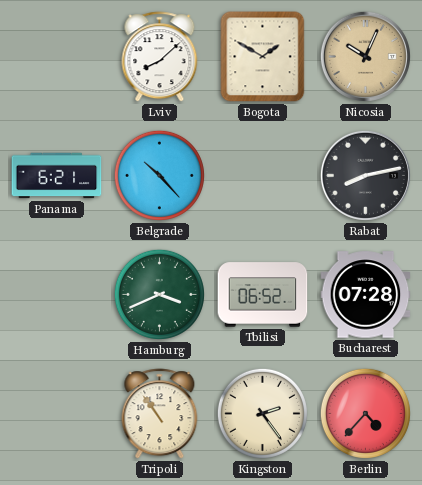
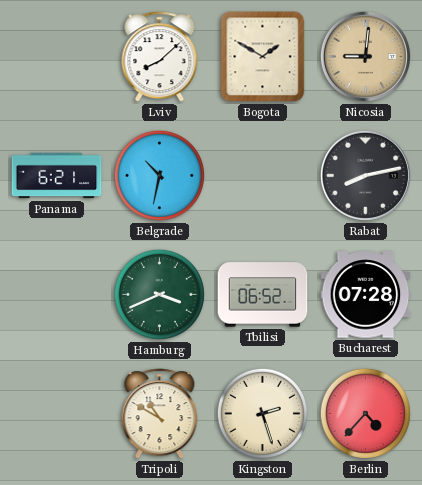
Nicosia: 10:04 -> 9:01 (365, 56)
Belgrade: 10:23 -> 10:32 (159, 175)
Tripoli: 10:54 -> 10:50 (160, 414)
Kingston: 2:24 -> 2:27 (262, 413)
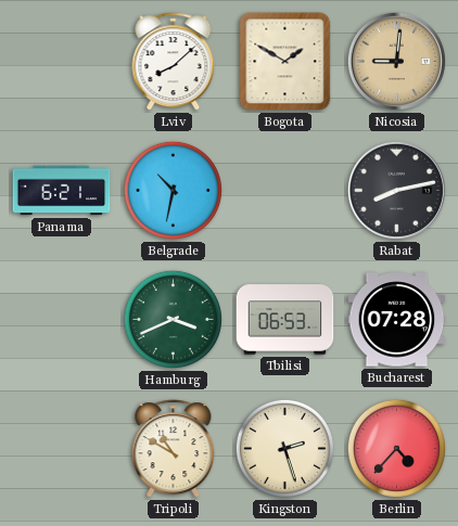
Tbilisi: 06:52 -> 06:53 (285, 320)
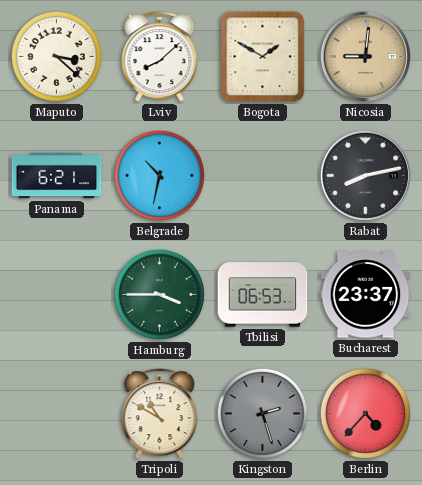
Maputo: none -> 3:22 (56, 56)
Hamburg: 3:41 -> 3:45 (159, 294)
Bucharest: 07:28 -> 23:37 (366, 295)
Kingston dial: cream -> grey (262, 413)
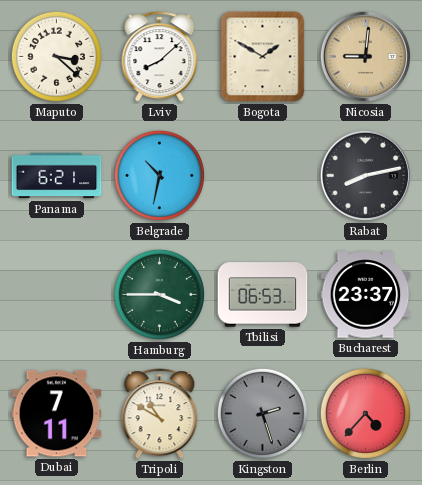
Dubai: none -> 7:11 (57, 414)
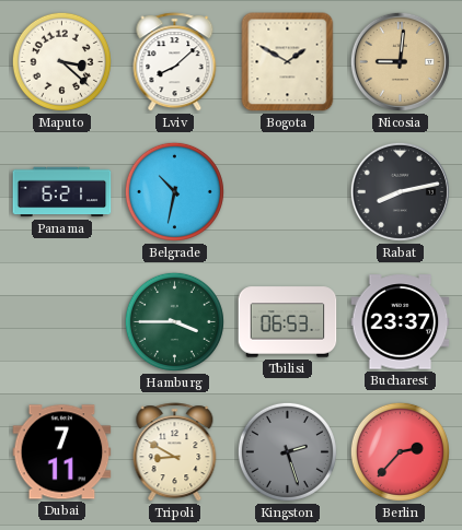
Tripoli: 10:50 -> 8:50 (175, 452)
Berlin: 4:37 -> 2:37 (400, 451)
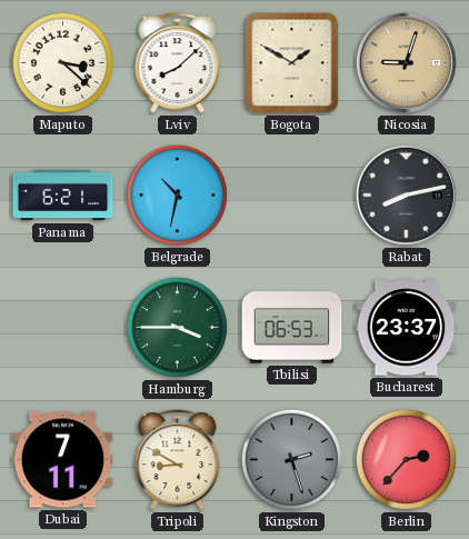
Nicosia: 9:01 -> 9:03 (406, 62)
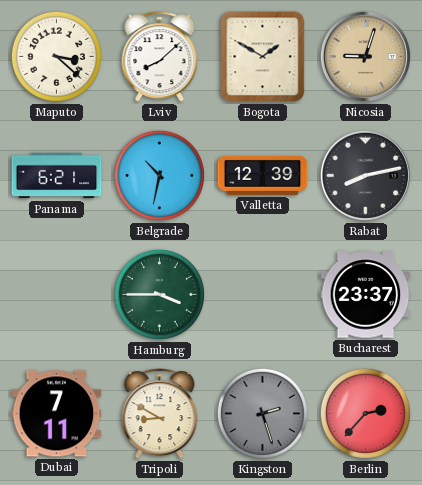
Valletta: none -> 12:39 (263, 175)
Tbilisi: 06:53 -> none (292, 328)
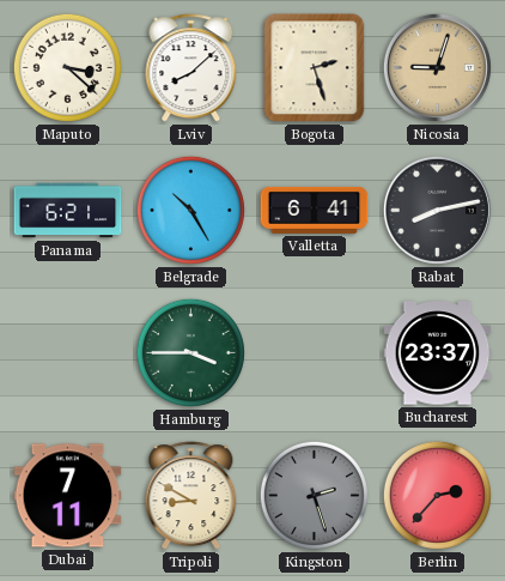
Bogota: 1:50 -> 2:27 (315, 68)
Belgrade: 10:32 -> 10:25 (190, 210)
Valletta: 12:39 -> 6:41 (315, 210)
